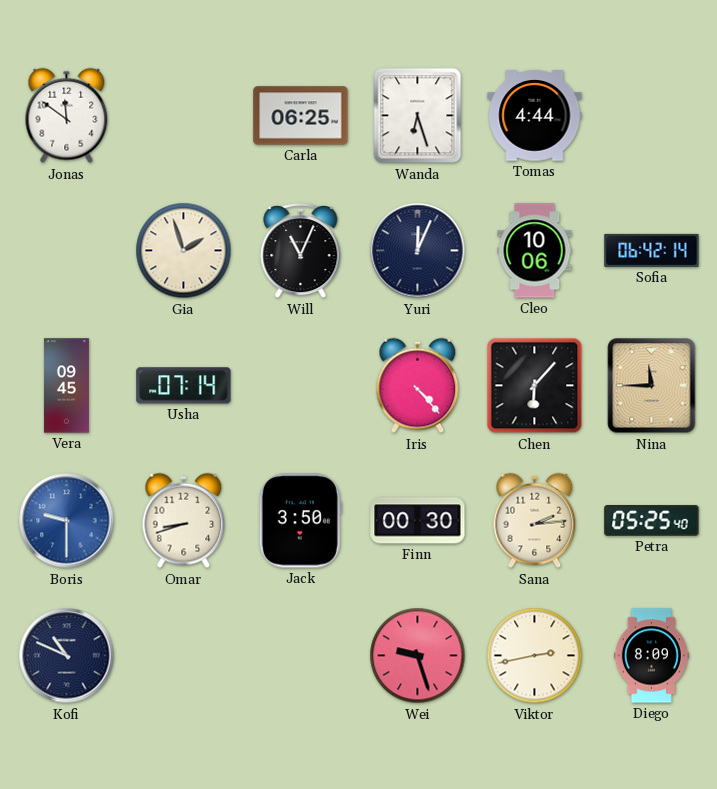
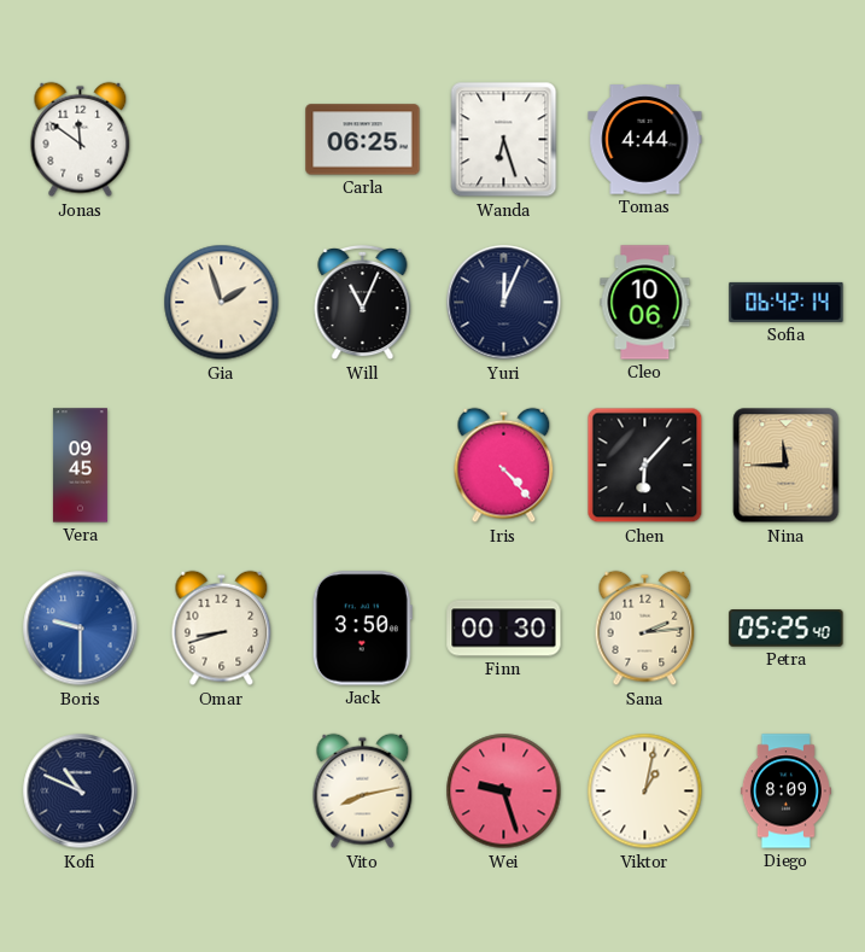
Usha: 07:14 -> none (184, 386)
Vito: none -> 8:13 (363, 792)
Viktor: 2:43 -> 1:02 (645, 792)
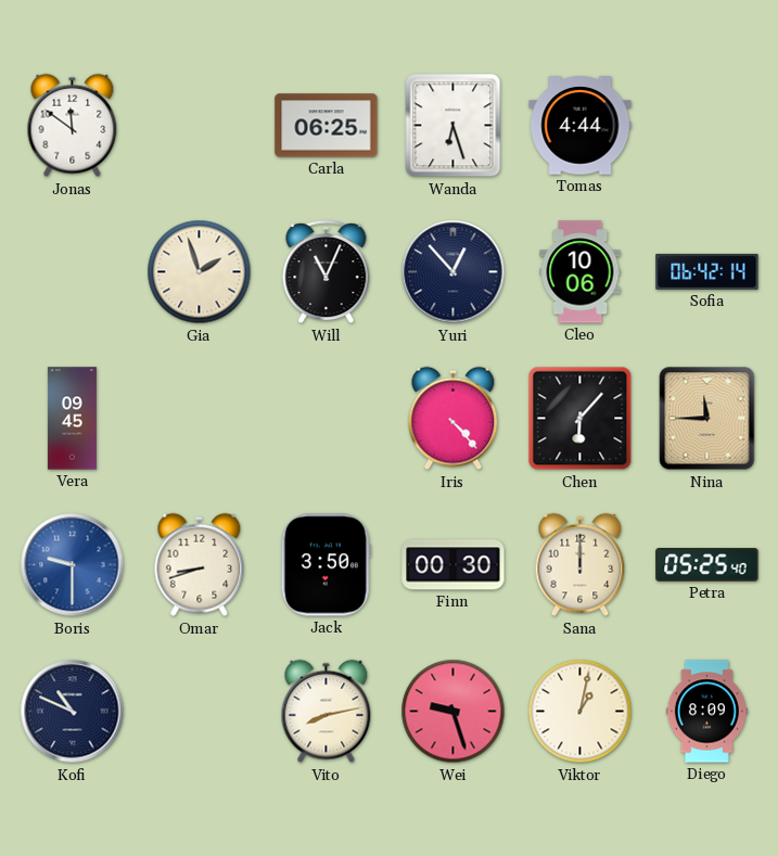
Yuri: 12:04 -> 12:53 (454, 272)
Sana: 2:14 -> 12:00 (581, 565)
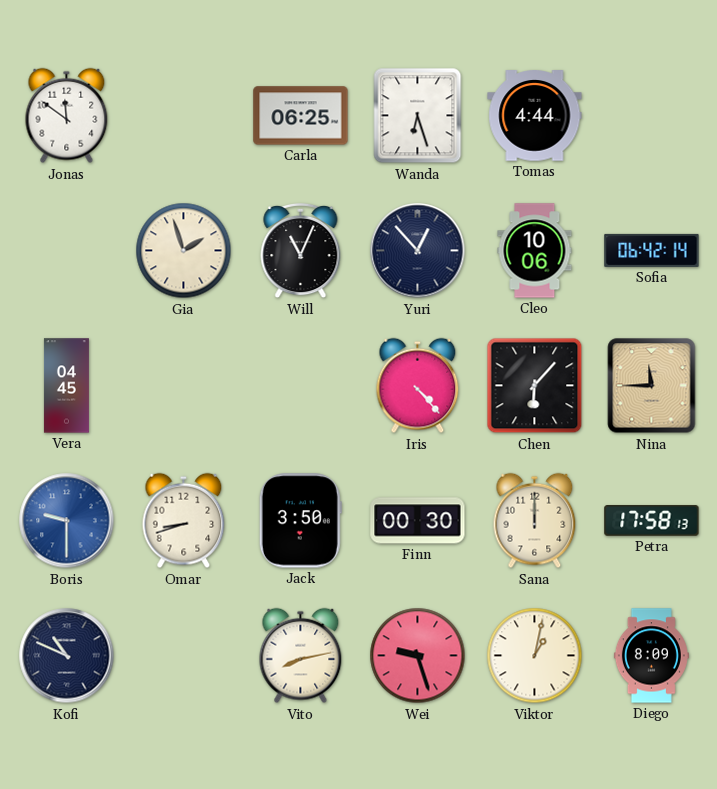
Vera: 09:45 -> 04:45 (66, 386)
Petra: 05:25 -> 17:58 (652, 521)
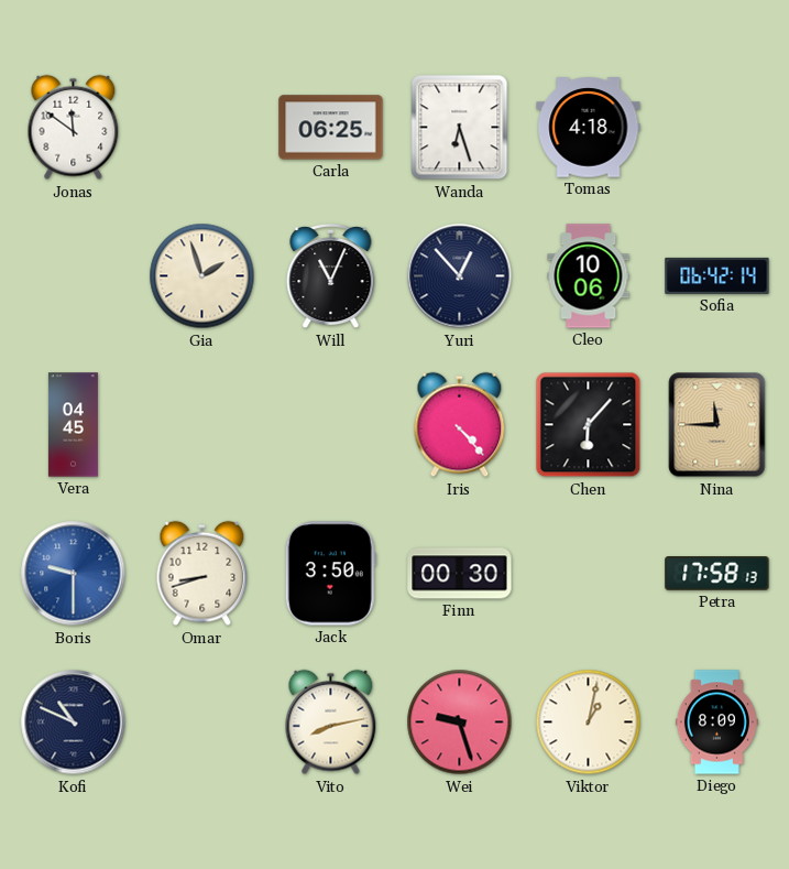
Tomas: 4:44 -> 4:18 (589, 128)
Sana: 12:00 -> none (535, 521)
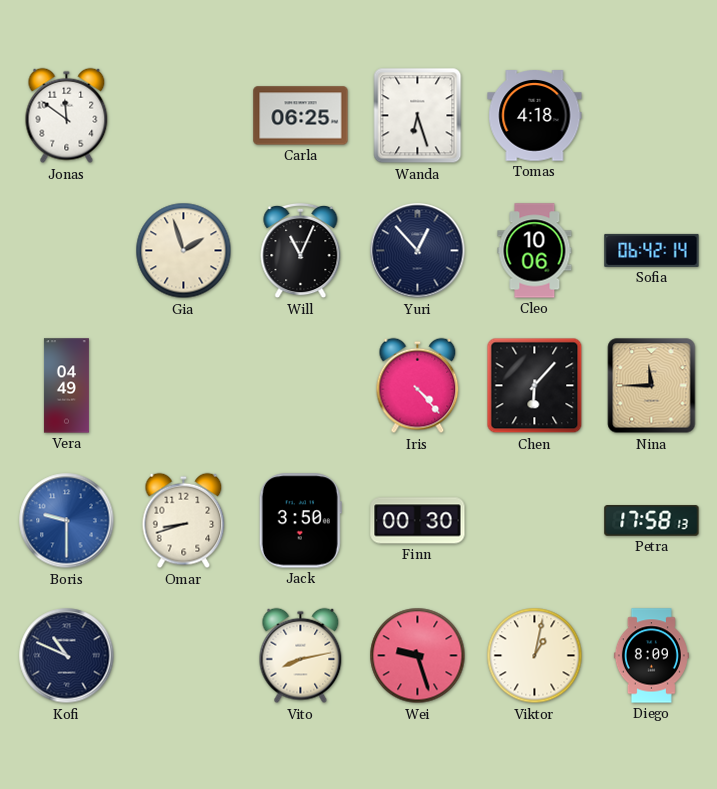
Vera: 04:45 -> 04:49 (66, 386)
